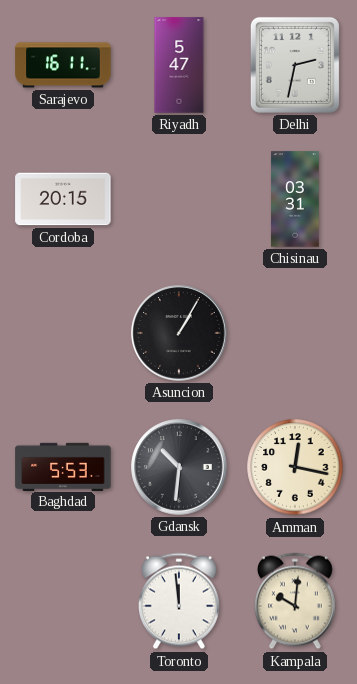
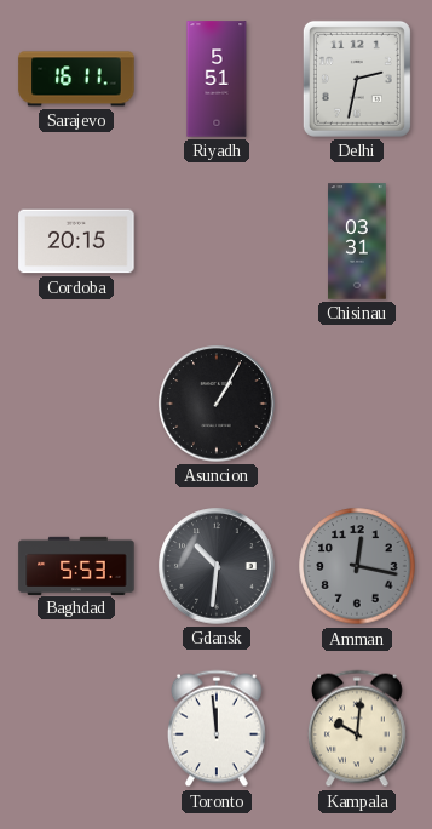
Riyadh: 5:47 -> 5:51 (217, 79)
Amman dial: cream -> grey (357, 566)
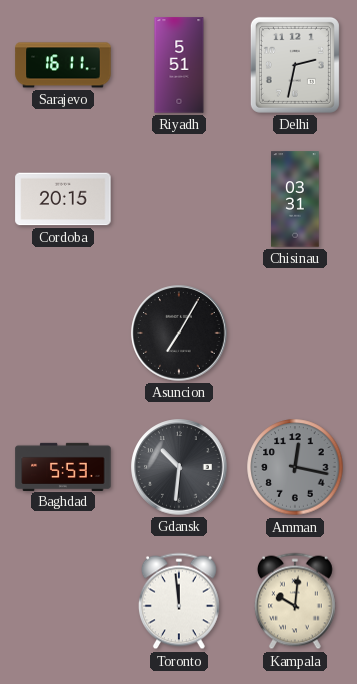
Asuncion: 1:05 -> 7:05 (179, 333)
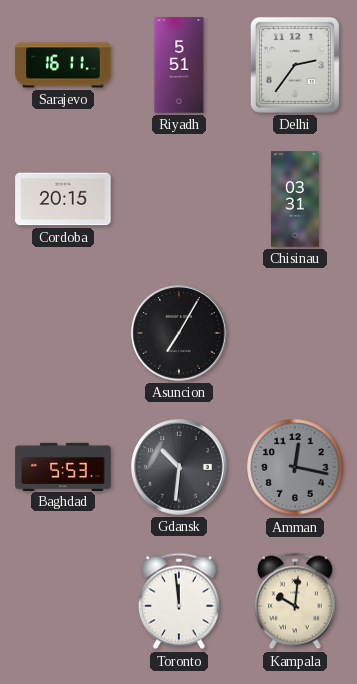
Delhi: 2:32 -> 2:36 (295, 65)
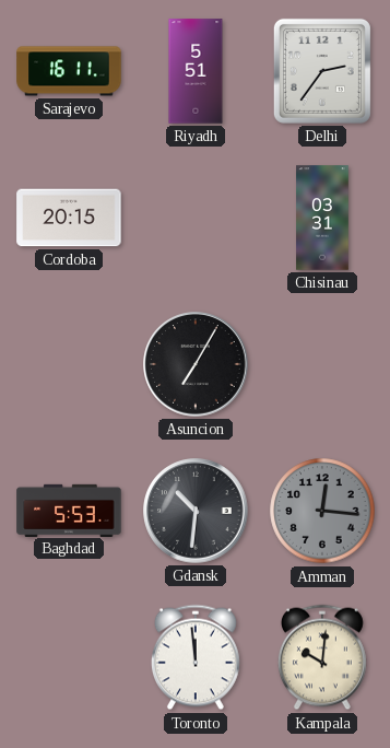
Amman: 12:17 -> 12:16 (322, 511)
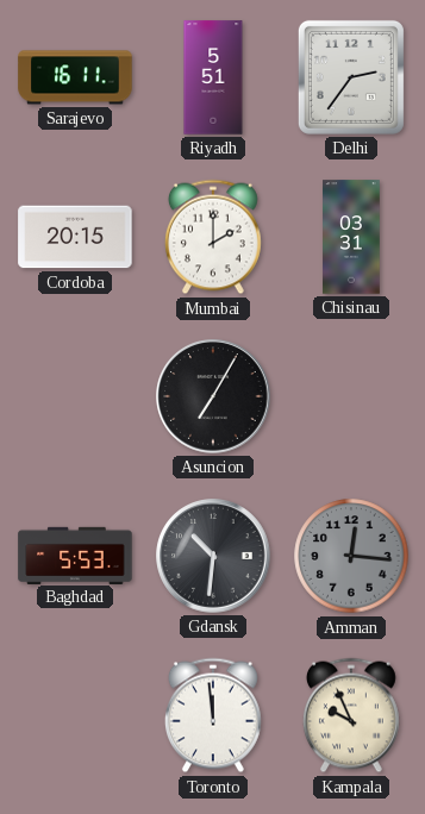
Mumbai: none -> 2:00 (213, 237)
Kampala: 10:01 -> 9:56 (351, 715)
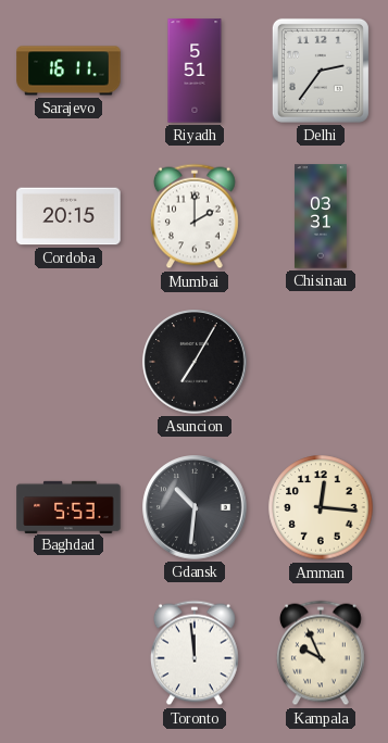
Amman dial: grey -> cream (321, 507)
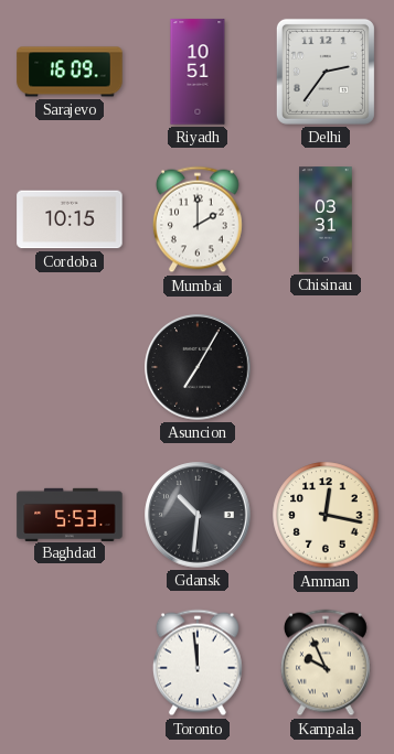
Sarajevo: 16:11 -> 16:09 (70, 72)
Riyadh: 5:51 -> 10:51 (198, 72)
Cordoba: 20:15 -> 10:15 (70, 219)
Amman: 12:16 -> 12:17 (326, 515)
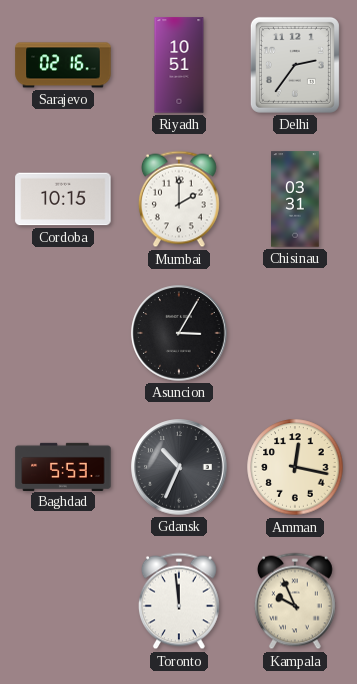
Sarajevo: 16:09 -> 02:16 (63, 65)
Asuncion: 7:05 -> 3:05 (179, 333)
Gdansk: 10:31 -> 10:34 (179, 467)
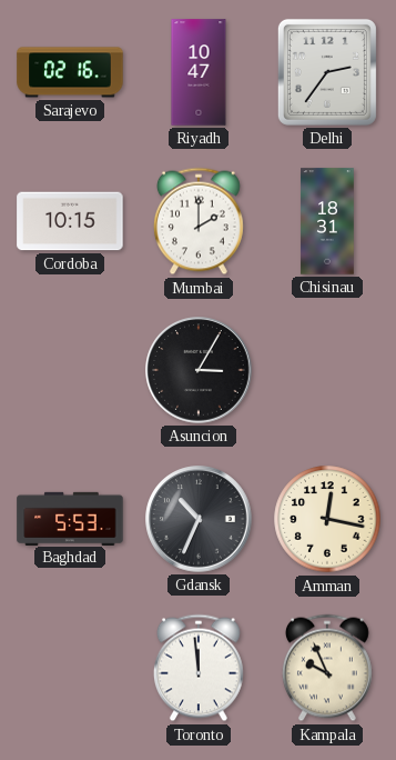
Riyadh: 10:51 -> 10:47 (199, 72)
Chisinau: 03:31 -> 18:31 (327, 221)
